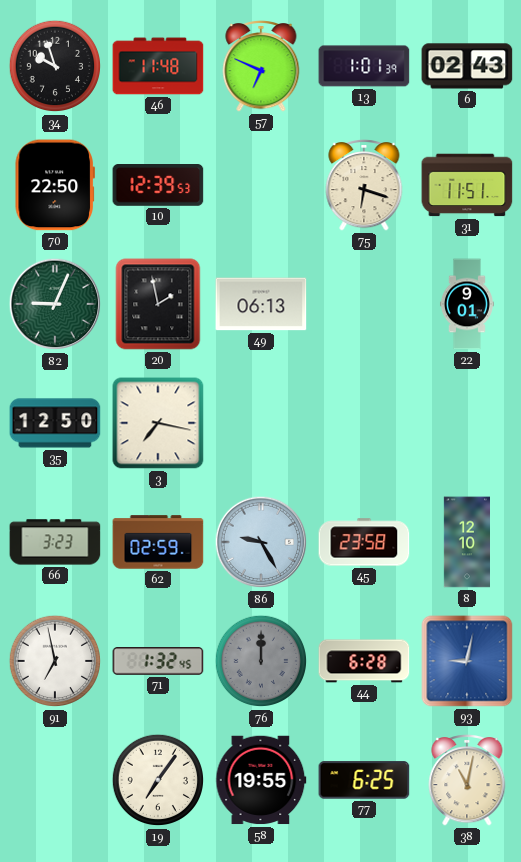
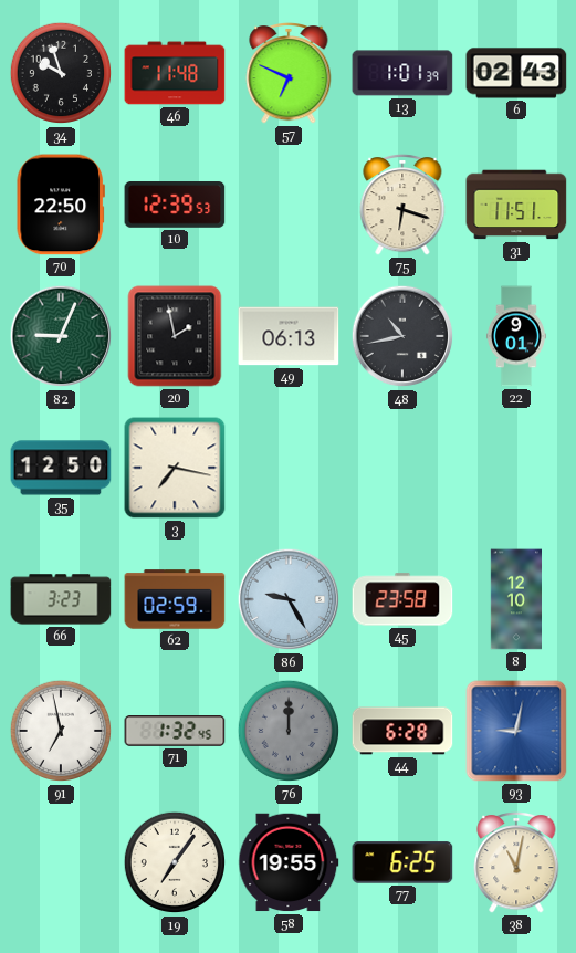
48: none -> 10:43 (402, 336)
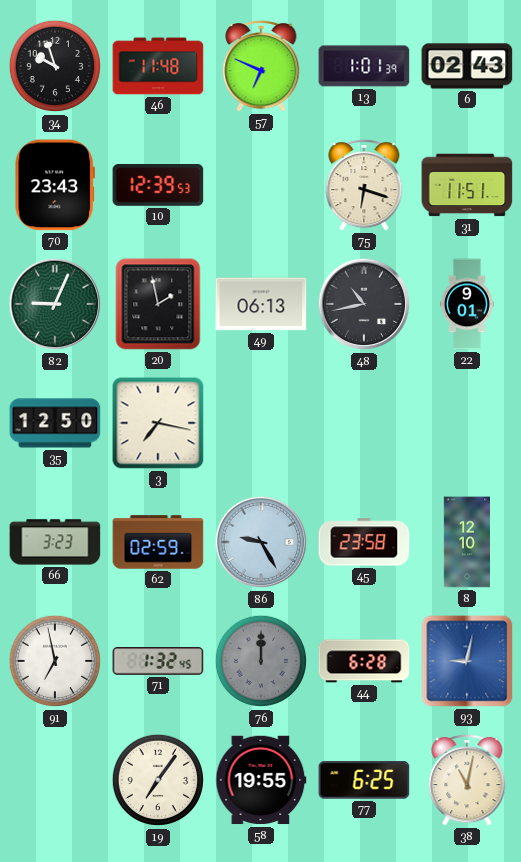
70: 22:50 -> 23:43 (55, 185)
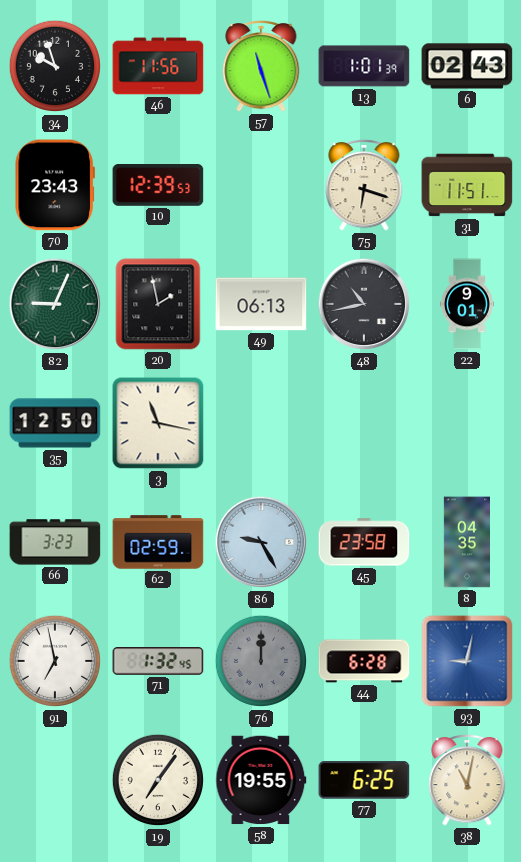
46: 11:48 -> 11:56 (158, 66)
57: 6:49 -> 11:27 (261, 67)
3: 7:17 -> 11:17 (158, 423)
8: 12:10 -> 04:35 (466, 542)
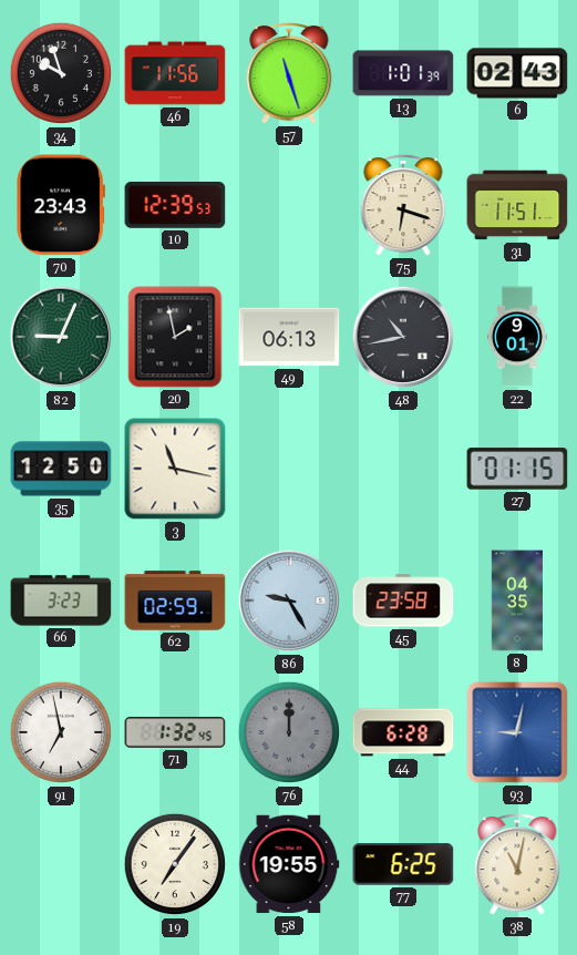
27: none -> 01:15 (517, 469)
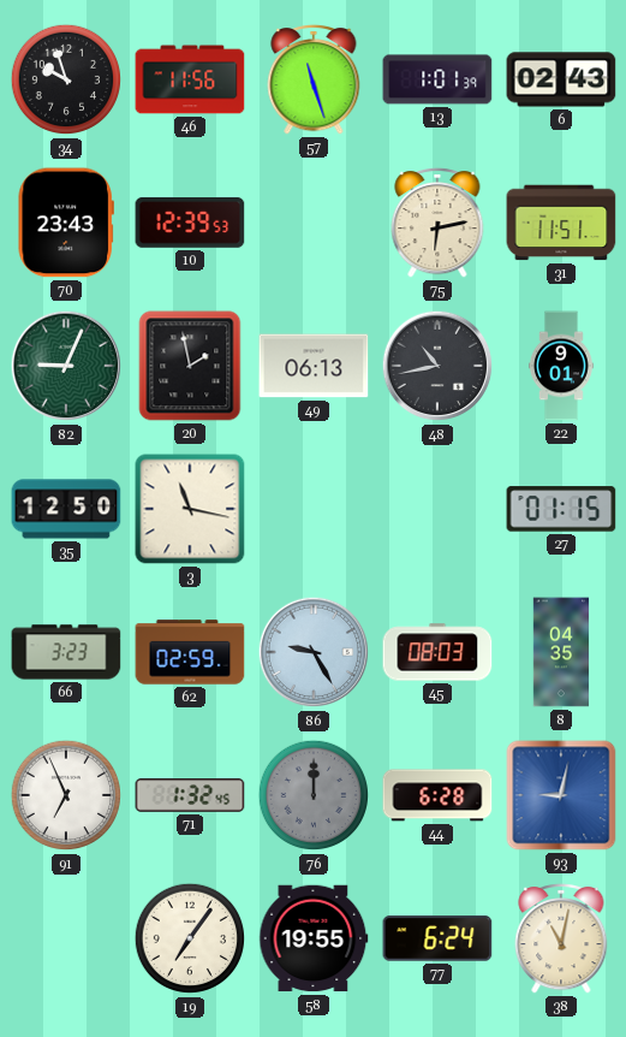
75: 6:18 -> 6:13 (437, 224)
45: 23:58 -> 08:03 (437, 652)
91: 6:58 -> 6:56 (66, 795)
77: 6:25 -> 6:24 (437, 938)
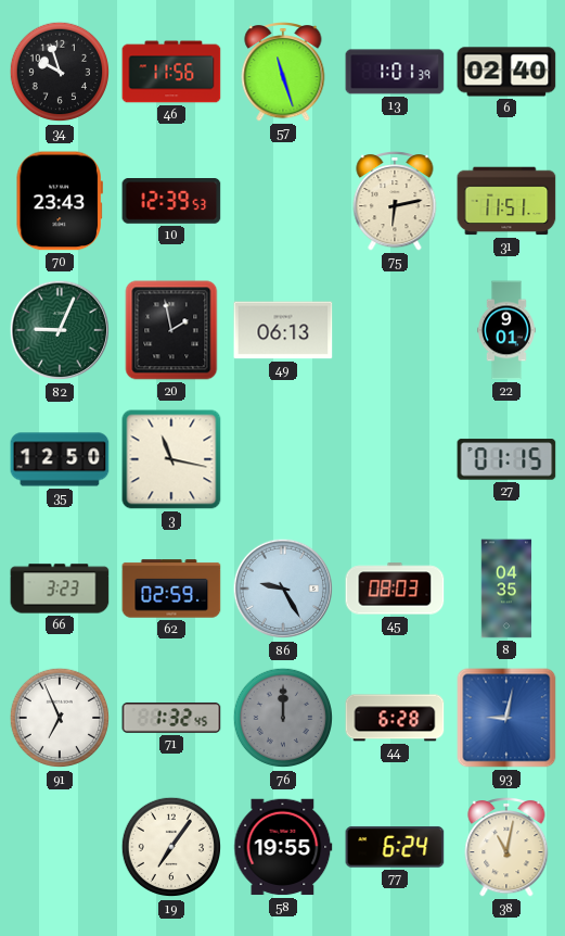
6: 02:43 -> 02:40 (506, 72)
48: 10:43 -> none (437, 366)
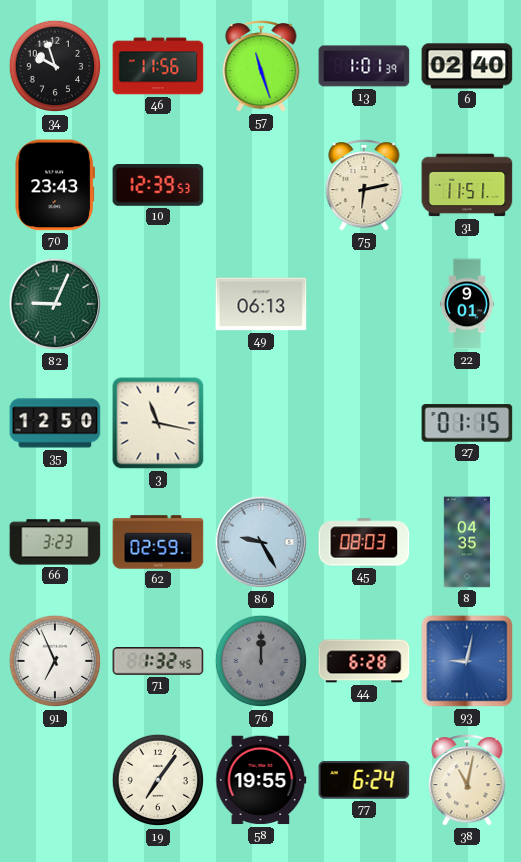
20: 1:58 -> none (171, 330)
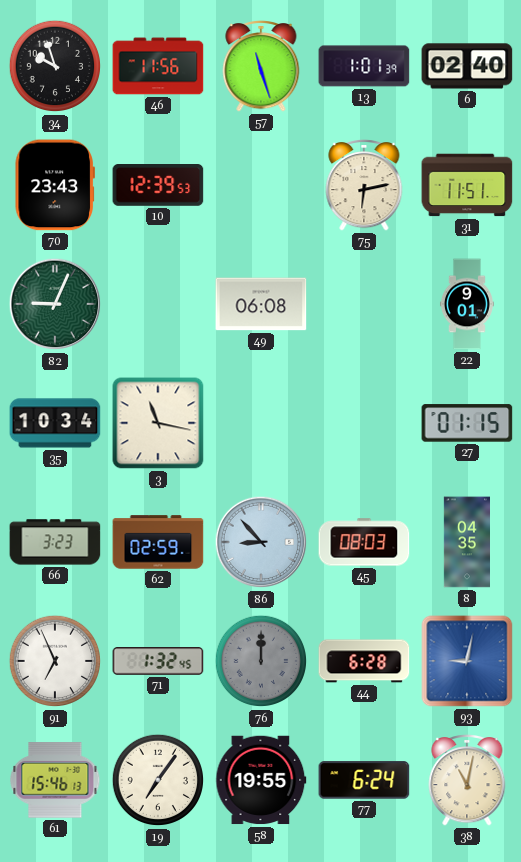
49: 06:13 -> 06:08 (261, 304)
35: 12:50 -> 10:34 (55, 423)
86: 9:25 -> 8:53 (261, 542)
61: none -> 15:46 (55, 780)
